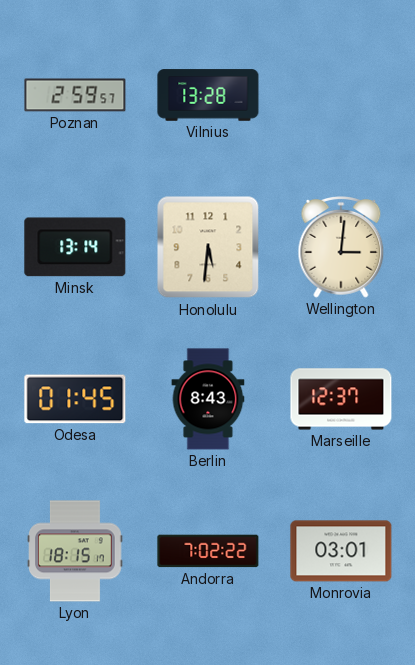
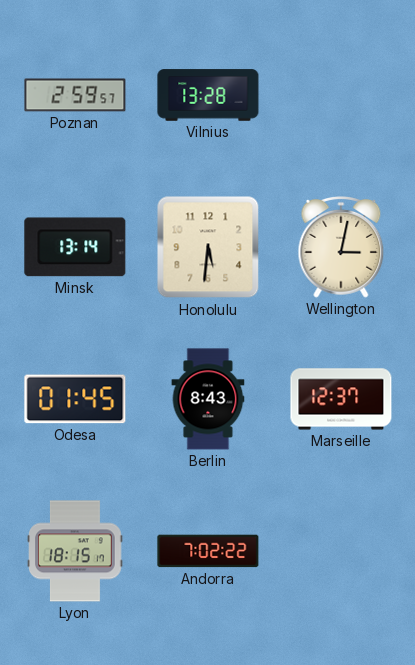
Wellington: 3:01 -> 3:02 (341, 248)
Monrovia: 03:01 -> none (341, 551)
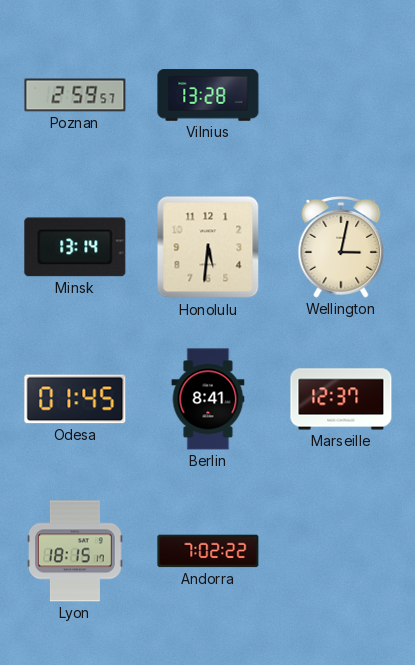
Berlin: 8:43 -> 8:41 (208, 399)
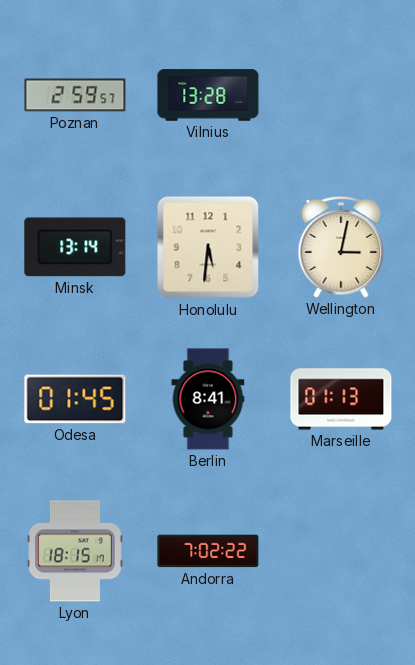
Marseille: 12:37 -> 01:13 (341, 399)
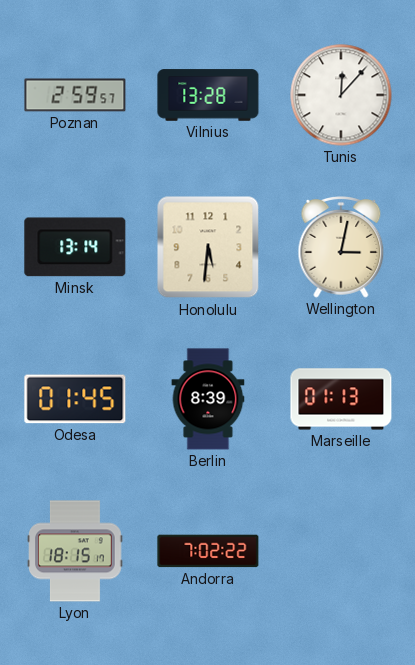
Tunis: none -> 12:07 (341, 95)
Berlin: 8:41 -> 8:39 (208, 399)
